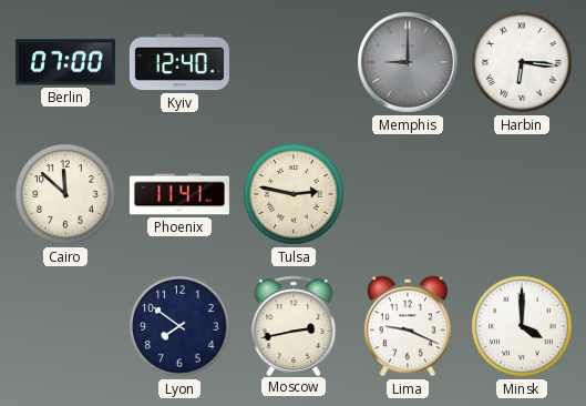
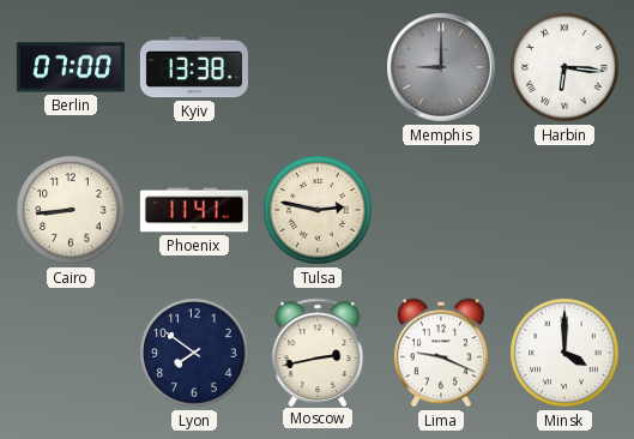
Kyiv: 12:40 -> 13:38 (194, 67)
Cairo: 11:52 -> 8:44 (71, 210)
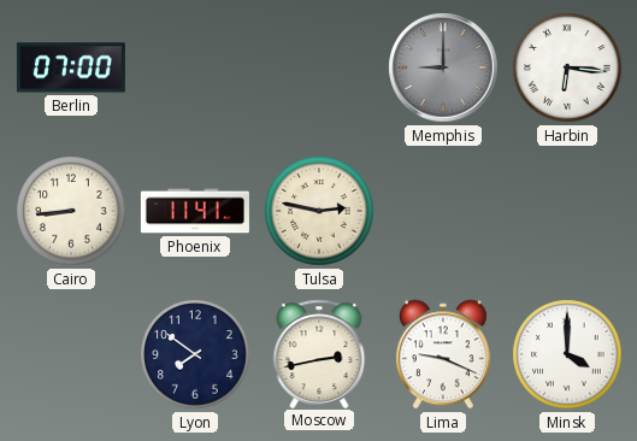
Kyiv: 13:38 -> none (194, 67)
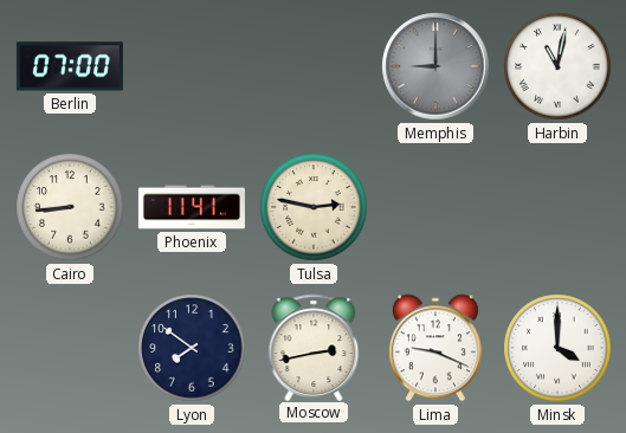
Harbin: 6:16 -> 11:02 (557, 66)
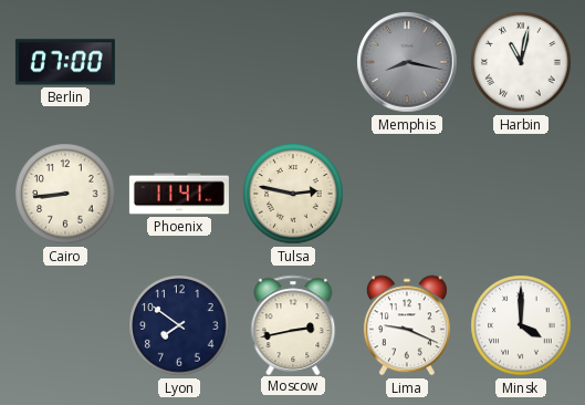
Memphis: 9:00 -> 8:17 (407, 62)
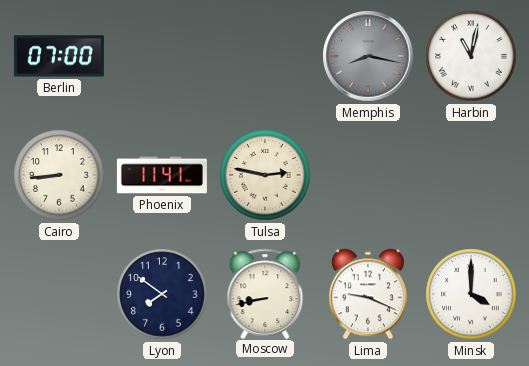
Moscow: 2:43 -> 8:43 (265, 293)
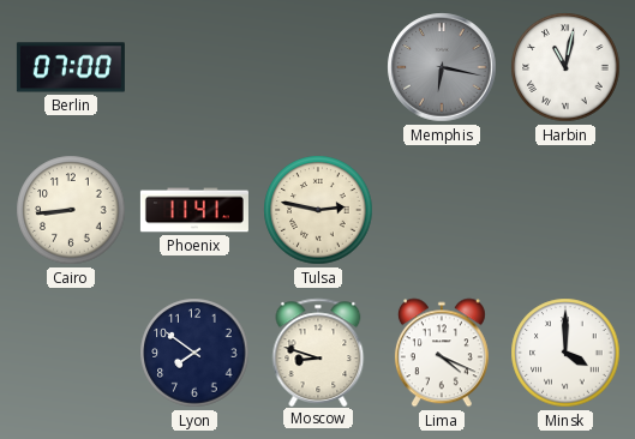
Memphis: 8:17 -> 6:17 (442, 67)
Moscow: 8:43 -> 8:48 (318, 351)
Lima: 9:19 -> 4:19 (442, 353)
